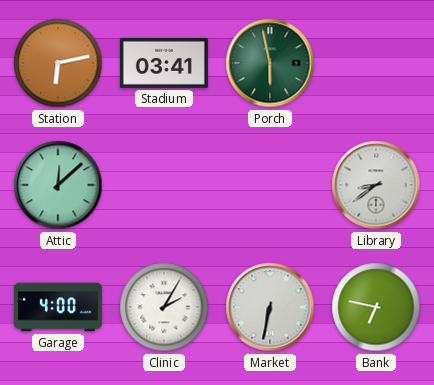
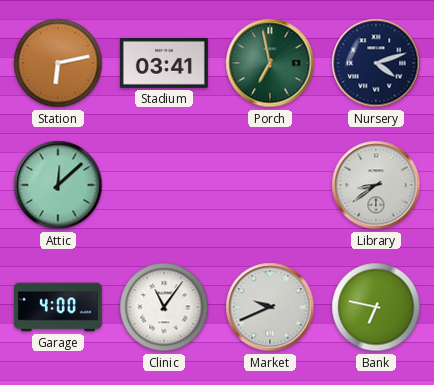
Porch: 5:58 -> 6:58 (270, 63)
Nursery: none -> 4:12 (376, 63)
Clinic: 2:05 -> 11:06 (164, 307)
Market: 6:32 -> 9:41 (270, 307)
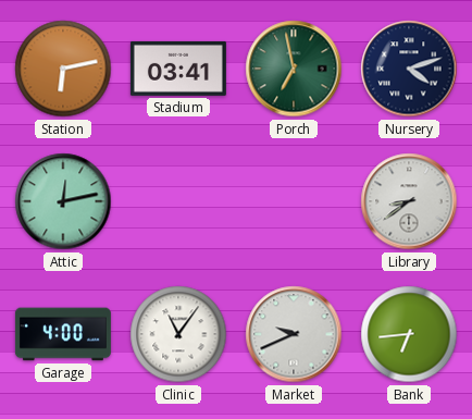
Attic: 12:08 -> 12:13 (63, 201)
Bank: 6:47 -> 6:44 (409, 334)
